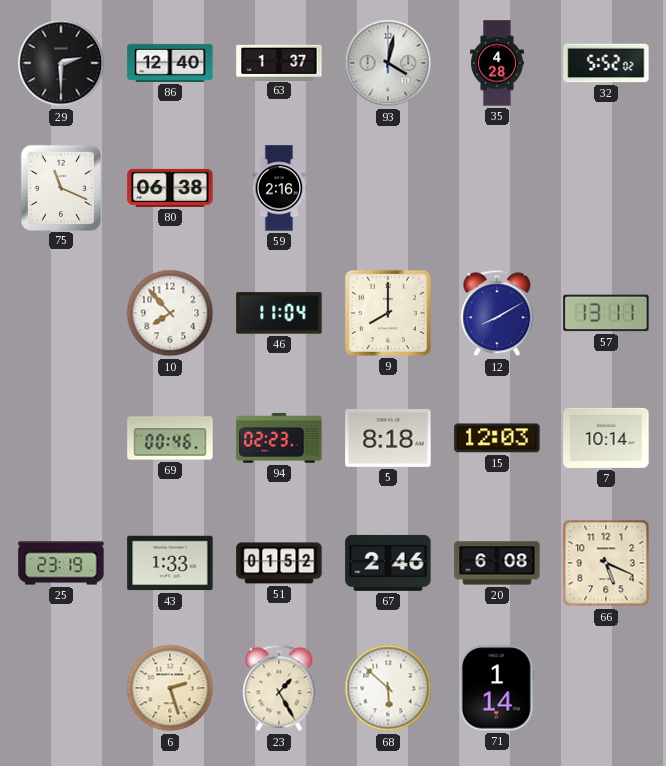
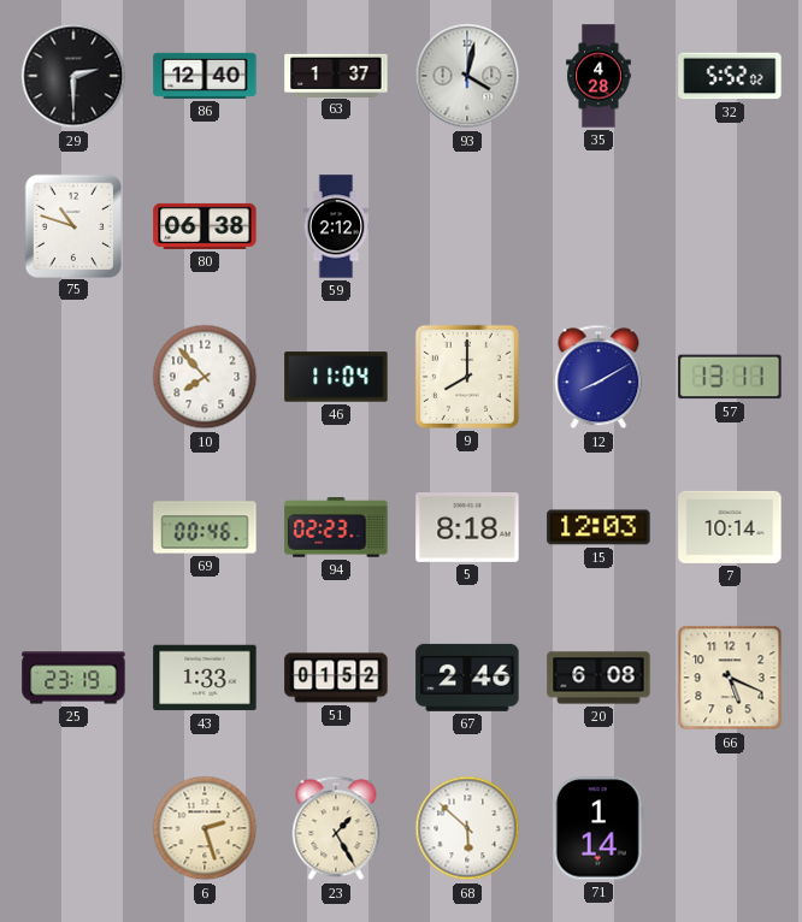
75: 11:19 -> 10:48 (72, 225)
59: 2:16 -> 2:12 (336, 226)
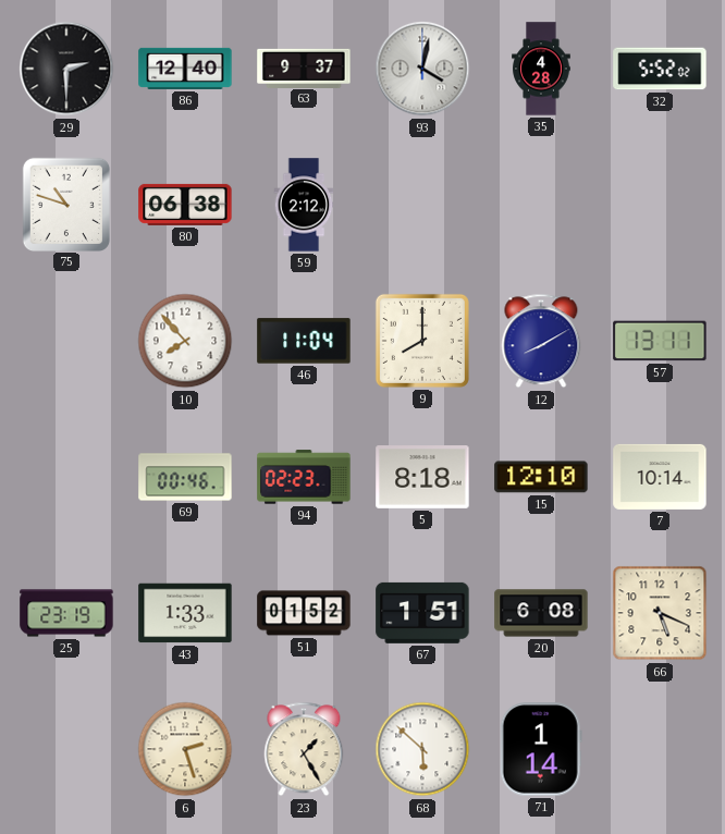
63: 1:37 -> 9:37 (304, 68)
15: 12:03 -> 12:10 (541, 477)
67: 2:46 -> 1:51 (422, 613)
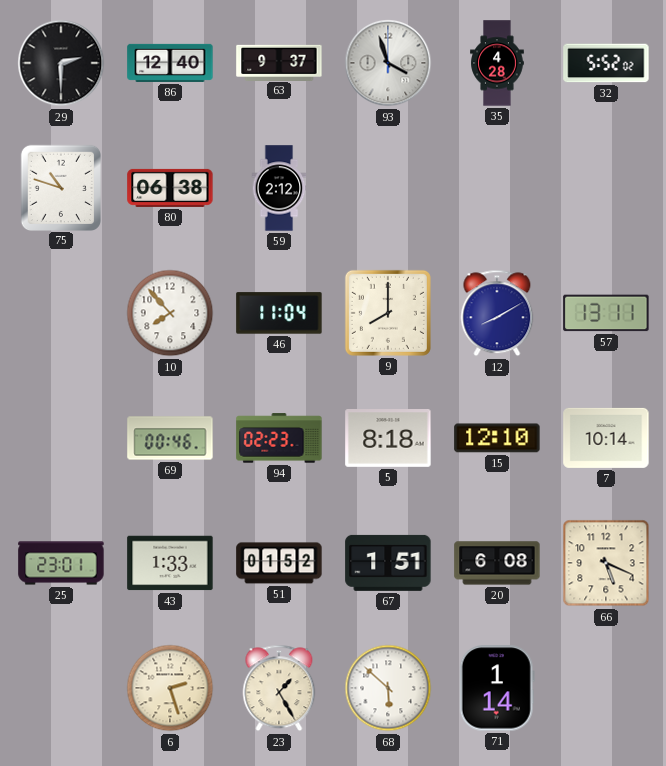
93: 4:02 -> 3:57 (388, 63)
25: 23:19 -> 23:01 (61, 563)
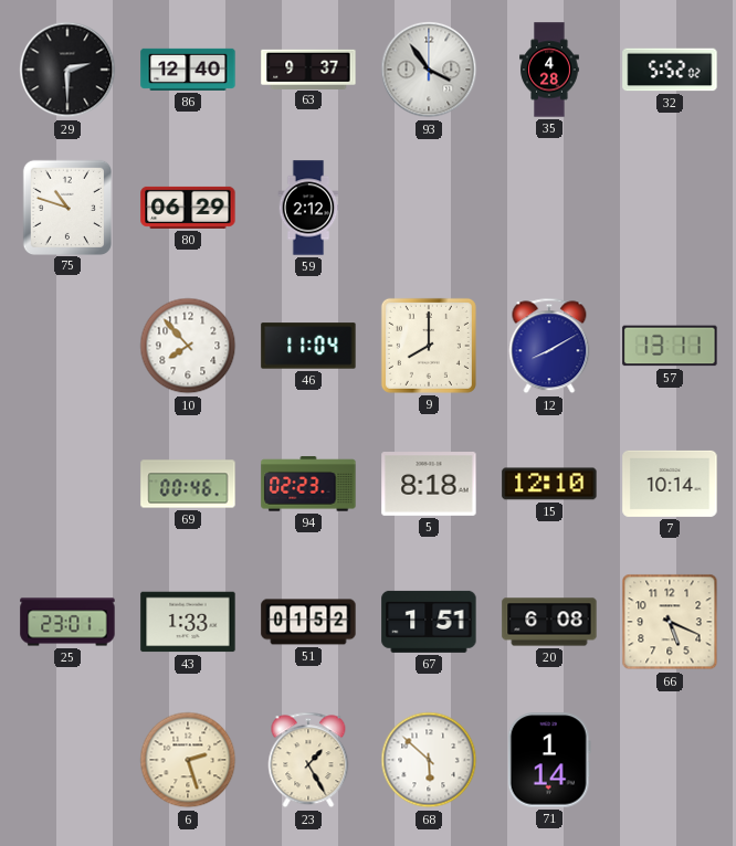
93: 3:57 -> 3:54 (429, 70)
80: 06:38 -> 06:29 (188, 208)
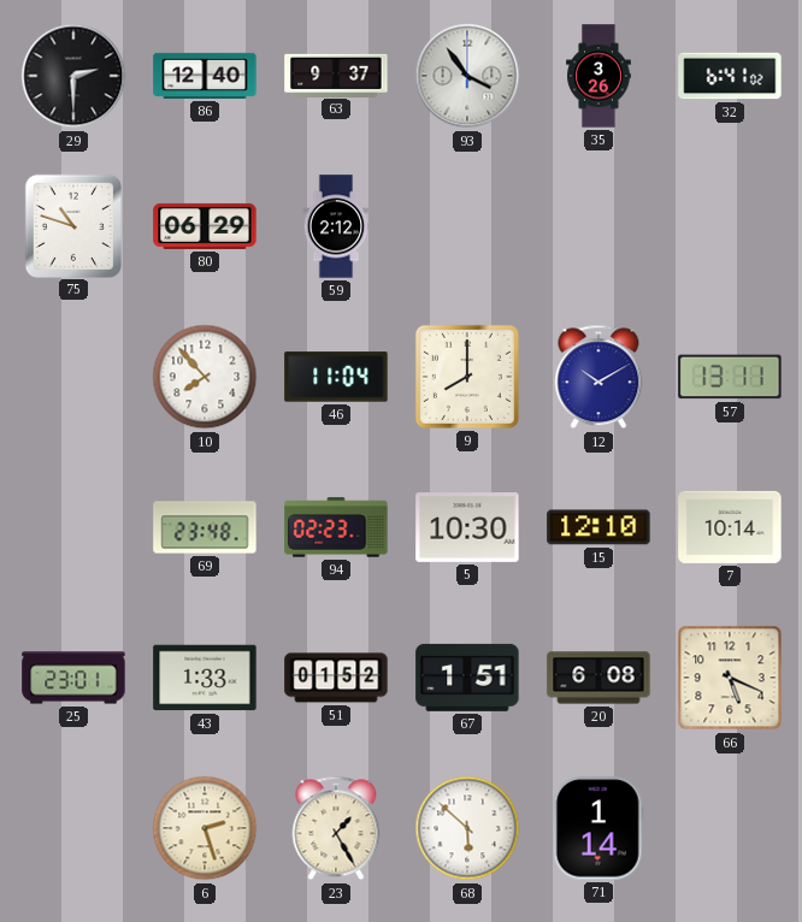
35: 4:28 -> 3:26 (598, 76)
32: 5:52 -> 6:41 (730, 76)
12: 8:10 -> 10:10 (598, 377)
69: 00:46 -> 23:48 (205, 527)
5: 8:18 -> 10:30 (467, 528)
